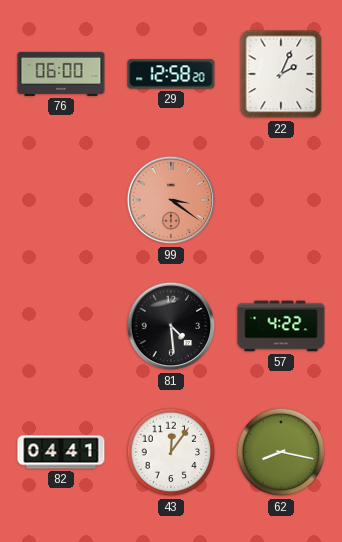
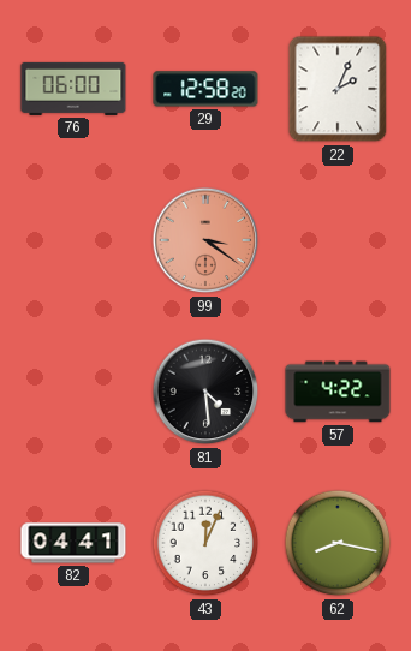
43: 12:06 -> 12:04 (205, 543)
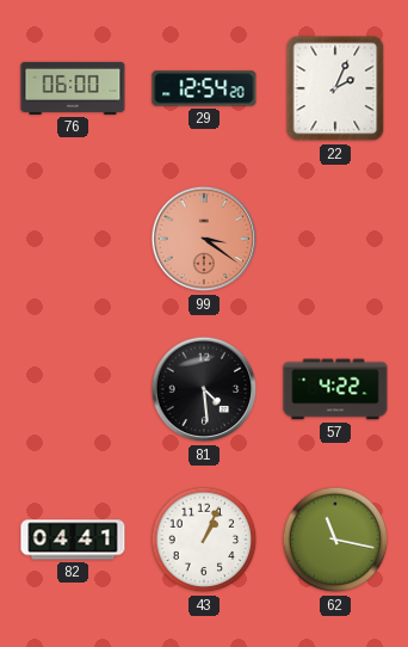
29: 12:58 -> 12:54 (204, 88)
43: 12:04 -> 1:04 (204, 540)
62: 8:17 -> 11:17 (335, 540)
